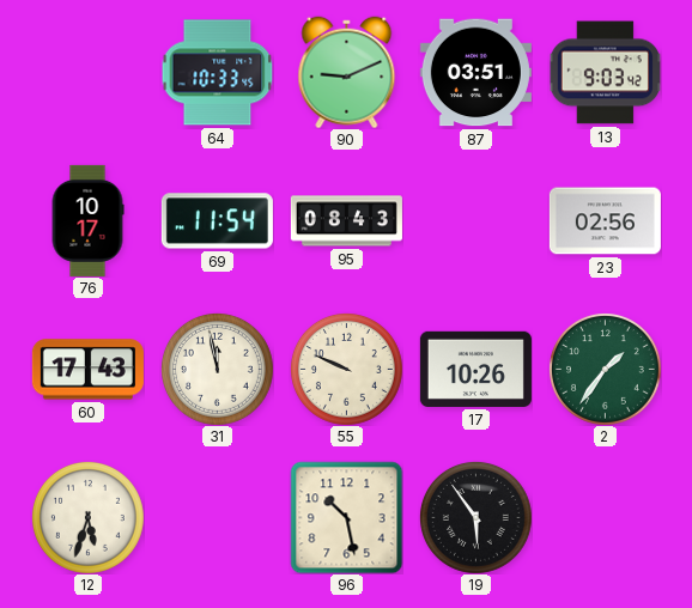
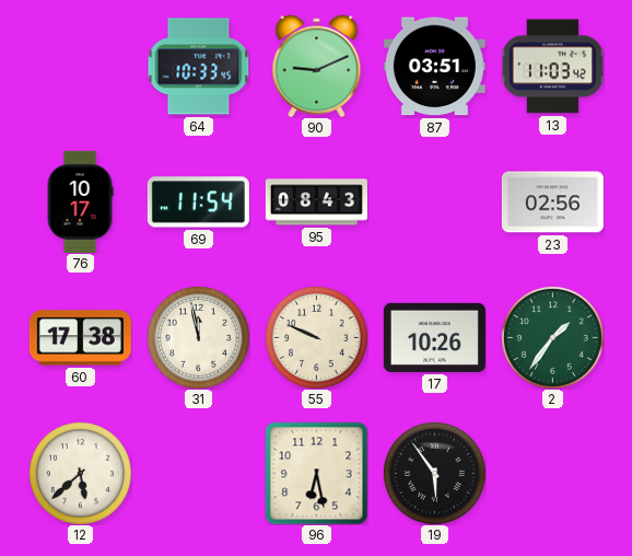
13: 9:03 -> 11:03 (552, 67)
60: 17:43 -> 17:38 (80, 338)
12: 5:33 -> 5:38 (80, 473)
96: 10:28 -> 6:28 (316, 473)
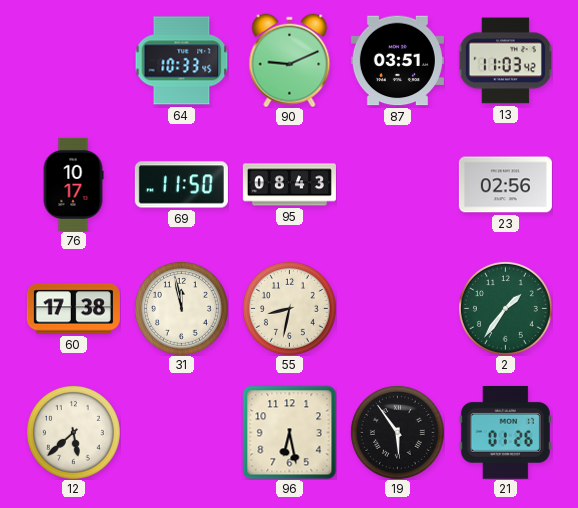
69: 11:54 -> 11:50 (181, 185)
55: 9:49 -> 8:32 (289, 308)
17: 10:26 -> none (434, 337)
21: none -> 01:26 (505, 432)
